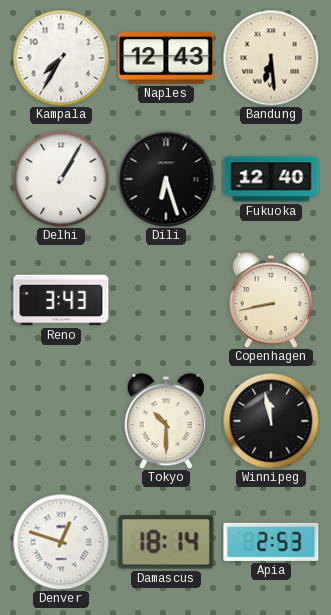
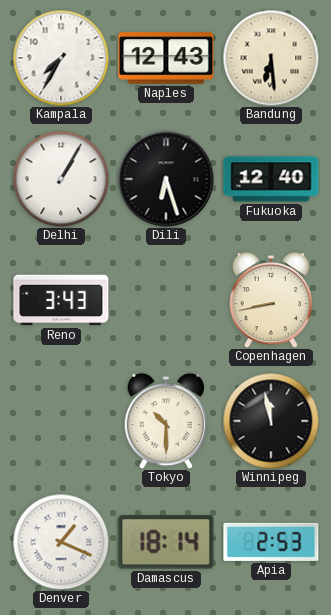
Denver: 12:48 -> 1:19 (61, 542)
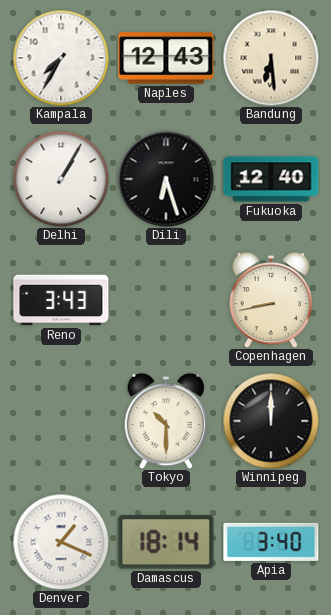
Winnipeg: 11:58 -> 12:00 (271, 421)
Apia: 2:53 -> 3:40 (271, 542)
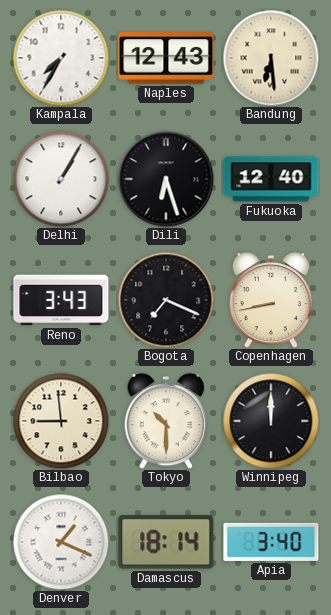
Bogota: none -> 7:19 (166, 300)
Bilbao: none -> 8:59 (61, 421)
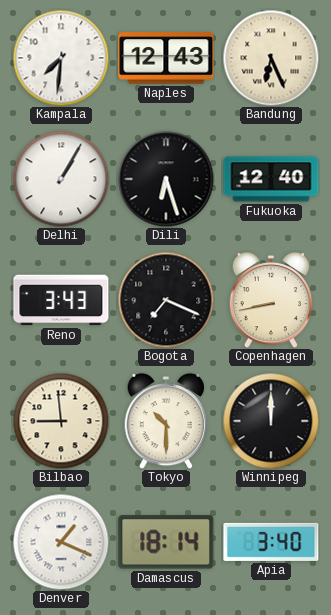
Kampala: 7:35 -> 7:31 (61, 58)
Bandung: 6:29 -> 6:26 (271, 58)
